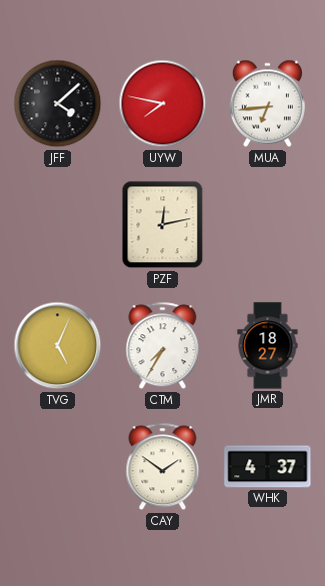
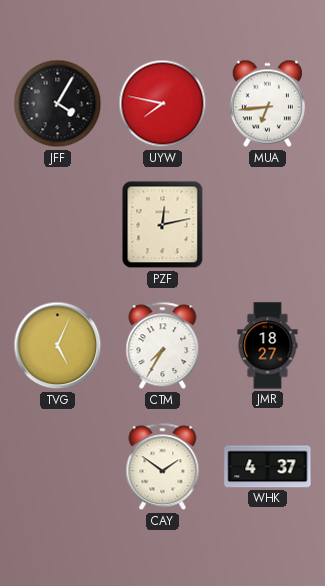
JFF: 4:08 -> 4:05 (58, 104)
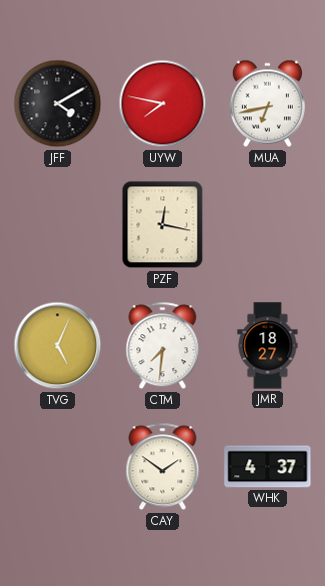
JFF: 4:05 -> 4:10 (58, 104)
MUA: 6:44 -> 6:43 (267, 104)
PZF: 12:13 -> 12:17 (163, 225)
CTM: 7:35 -> 7:31 (163, 346)
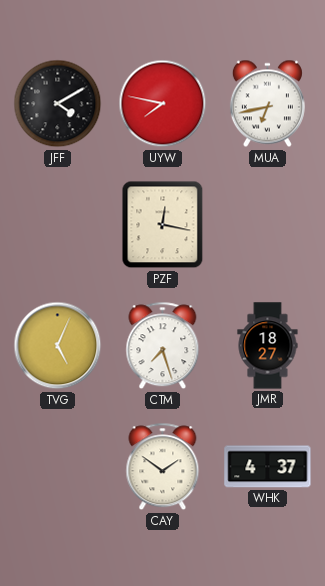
CTM: 7:31 -> 7:27 (163, 346)
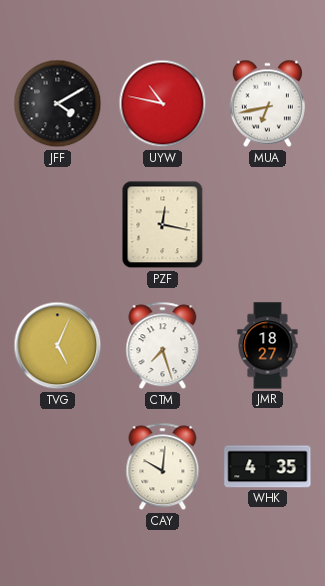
UYW: 7:47 -> 10:47 (163, 104)
CAY: 1:51 -> 10:01 (163, 467)
WHK: 4:37 -> 4:35 (268, 467)
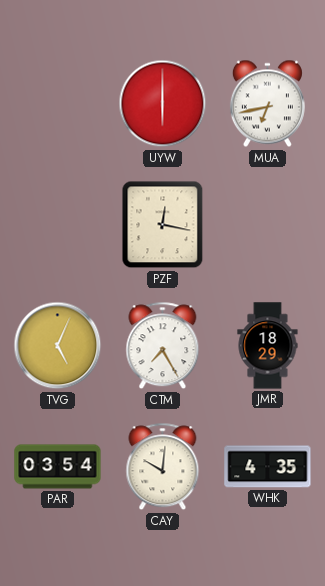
JFF: 4:10 -> none (58, 104)
UYW: 10:47 -> 6:00 (163, 104)
CTM: 7:27 -> 7:25 (163, 346)
JMR: 18:27 -> 18:29 (268, 346)
PAR: none -> 03:54 (58, 467)
